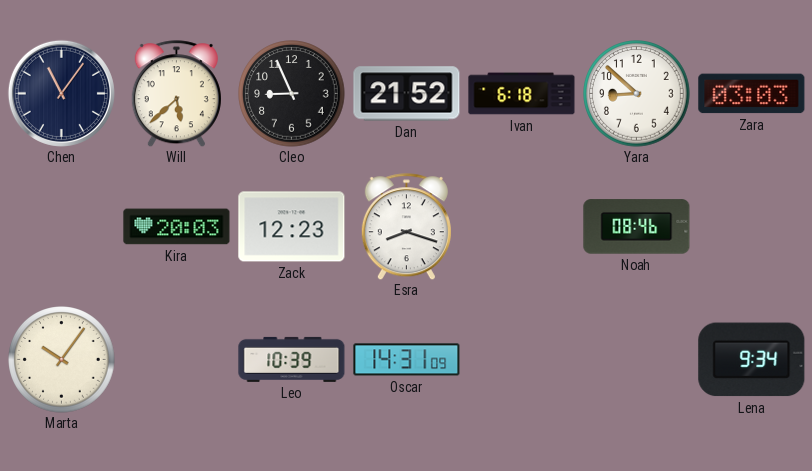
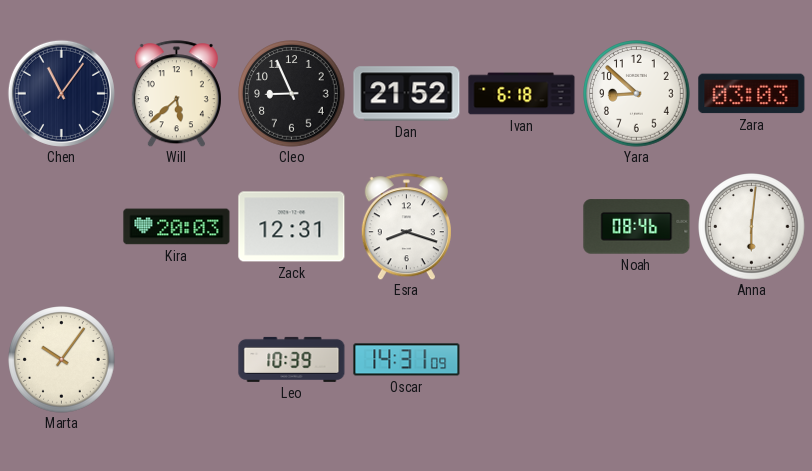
Zack: 12:23 -> 12:31 (292, 227)
Anna: none -> 6:01 (752, 227)
Lena: 9:34 -> none (752, 360)
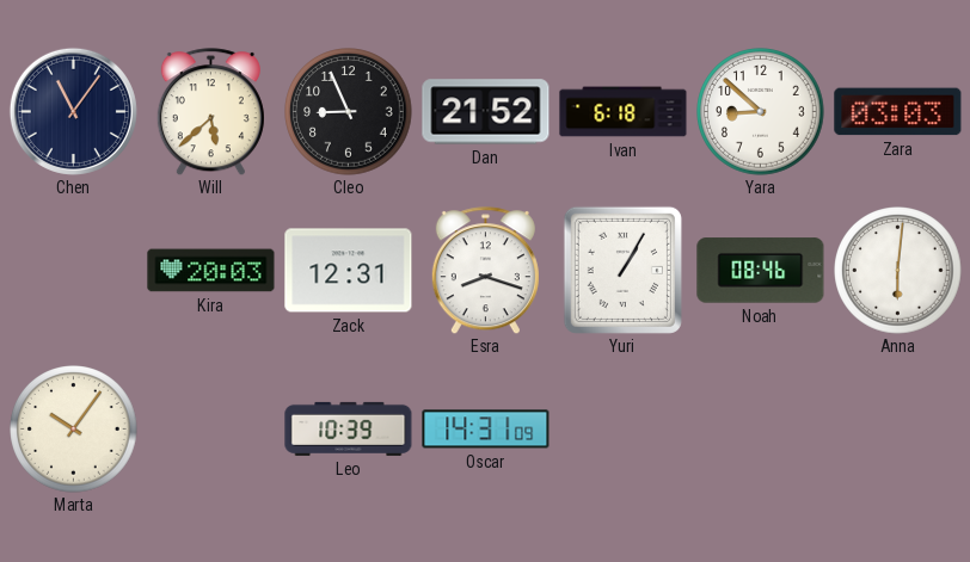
Yuri: none -> 1:05 (622, 270)
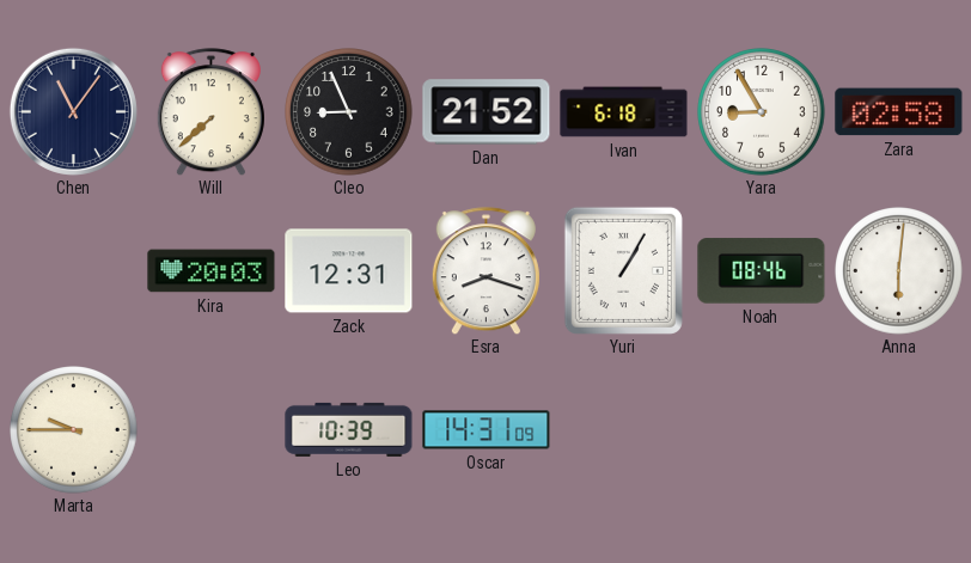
Will: 5:38 -> 7:38 (210, 112)
Yara: 8:52 -> 8:55 (762, 112)
Zara: 03:03 -> 02:58 (899, 112)
Marta: 10:06 -> 9:45 (74, 430)
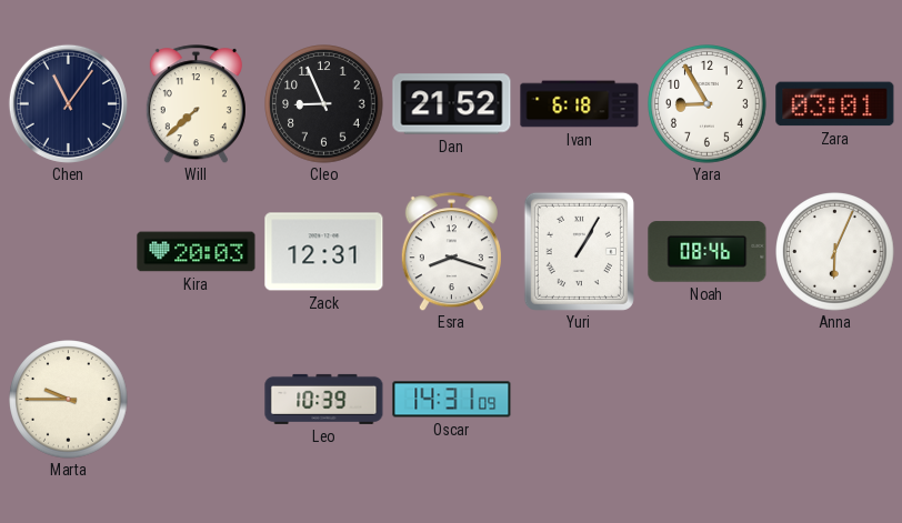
Zara: 02:58 -> 03:01 (835, 104)
Anna: 6:01 -> 6:04 (835, 252)
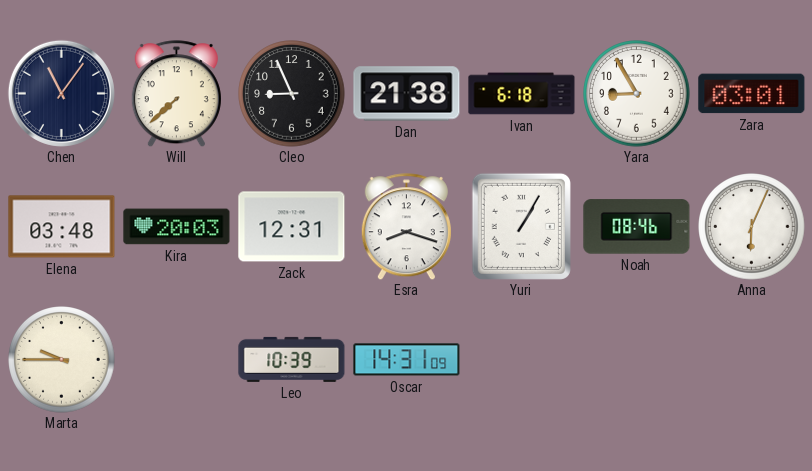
Dan: 21:52 -> 21:38 (407, 94)
Elena: none -> 03:48 (62, 227)
